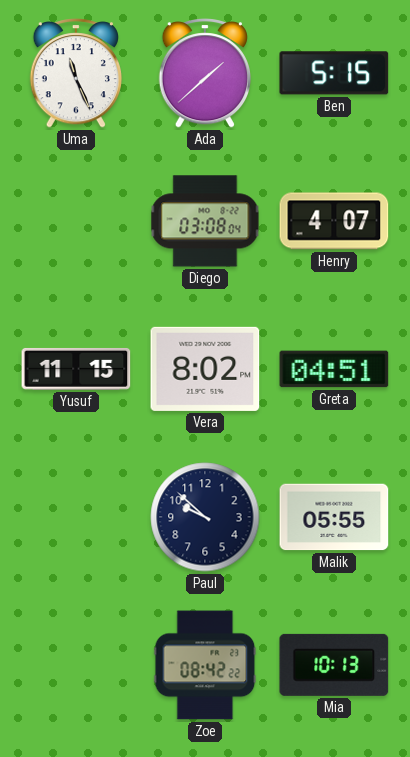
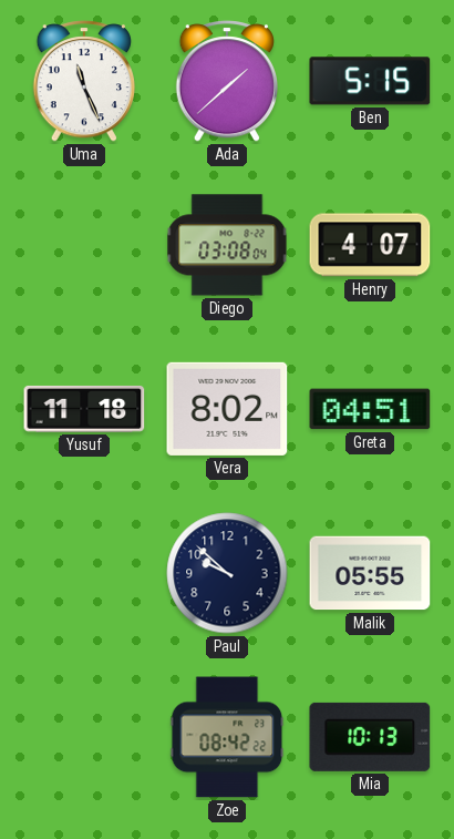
Yusuf: 11:15 -> 11:18 (84, 409)
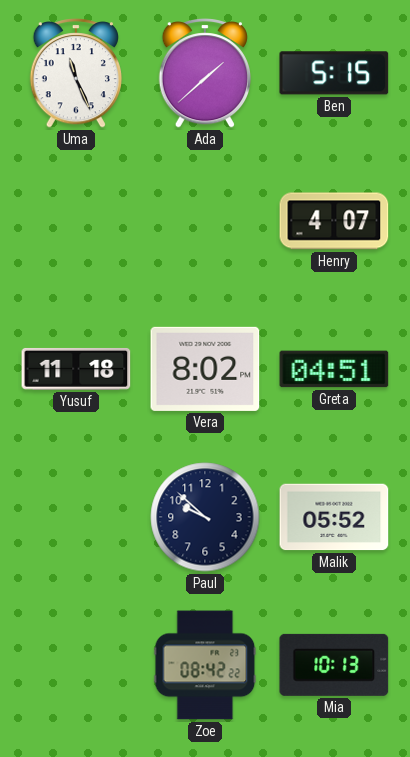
Diego: 03:08 -> none (227, 245)
Malik: 05:55 -> 05:52 (334, 517)
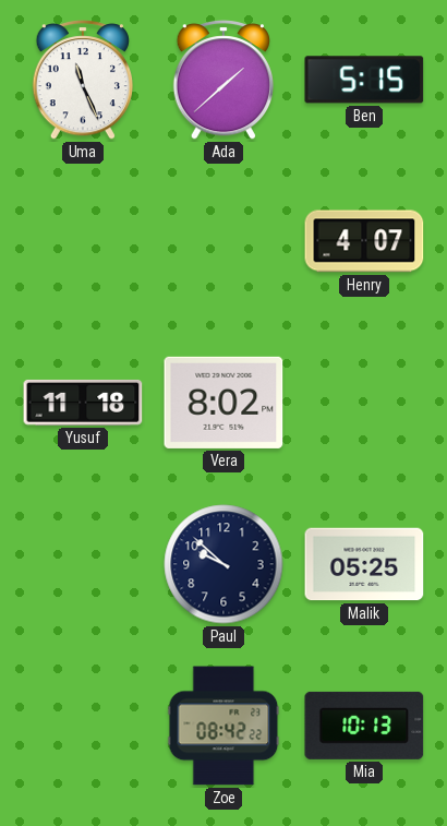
Greta: 04:51 -> none (334, 369)
Malik: 05:52 -> 05:25 (364, 564)
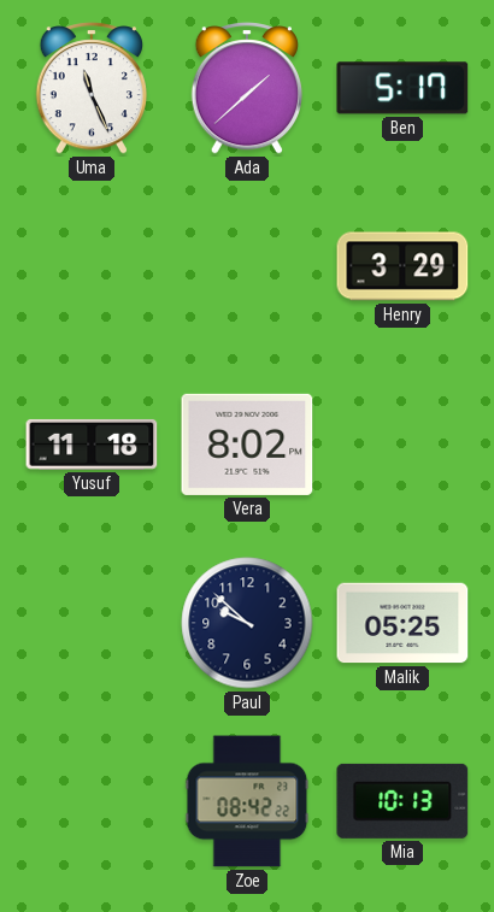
Ben: 5:15 -> 5:17 (402, 88)
Henry: 4:07 -> 3:29 (402, 266)
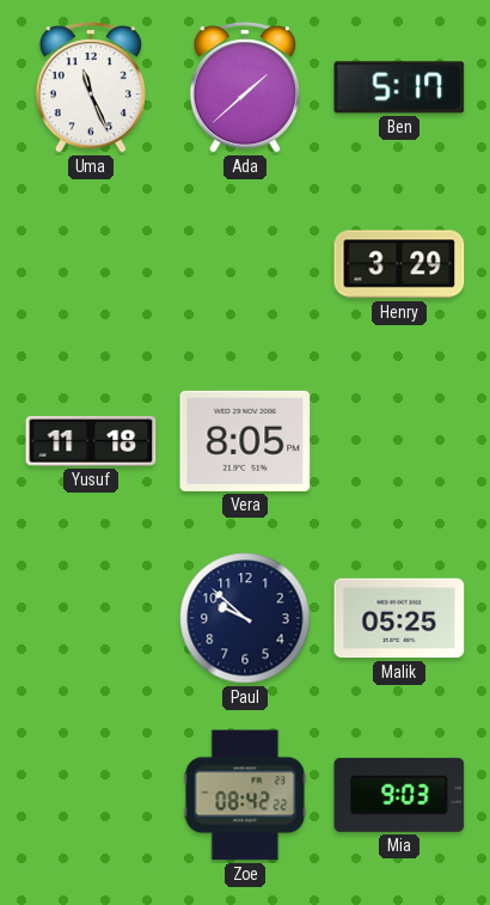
Vera: 8:02 -> 8:05 (245, 441)
Mia: 10:13 -> 9:03 (399, 795)
